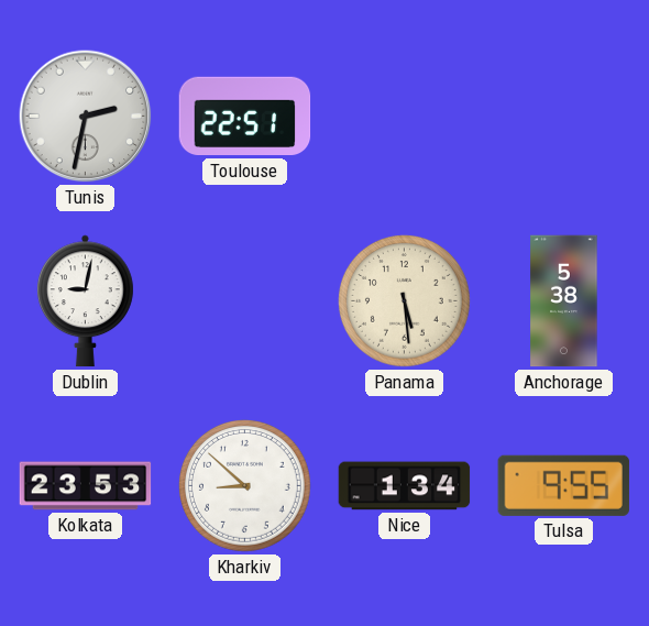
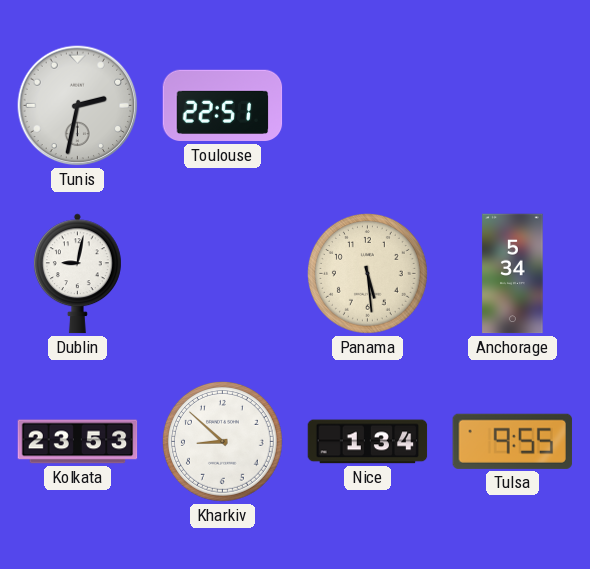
Anchorage: 5:38 -> 5:34 (513, 274)
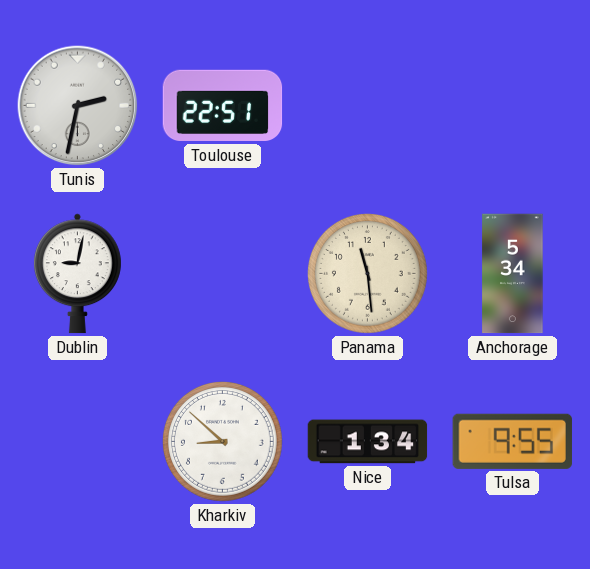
Panama: 5:29 -> 11:29 (367, 273)
Kolkata: 23:53 -> none (78, 442)
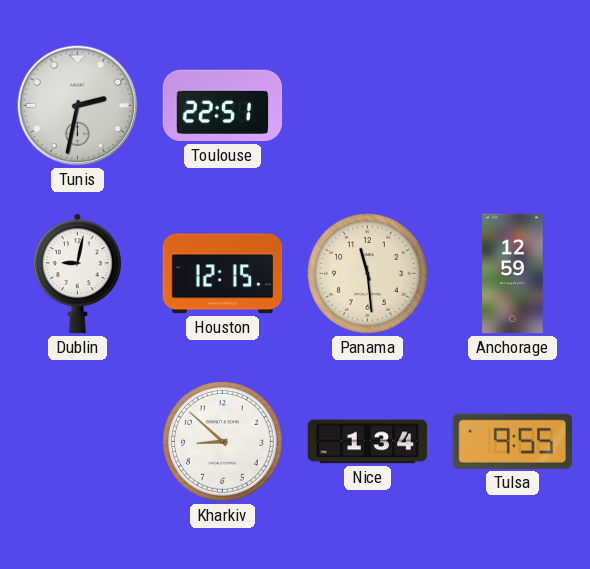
Houston: none -> 12:15 (223, 274)
Anchorage: 5:34 -> 12:59 (513, 274)
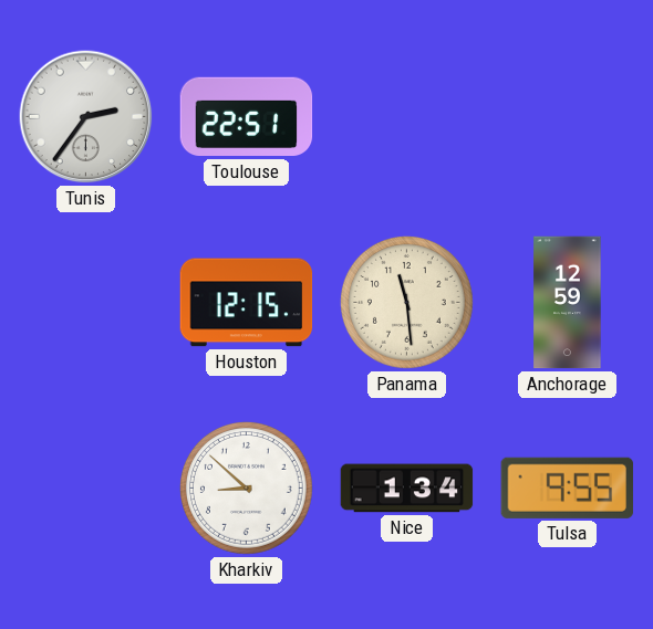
Tunis: 2:32 -> 2:36 (86, 117)
Dublin: 9:02 -> none (77, 274)
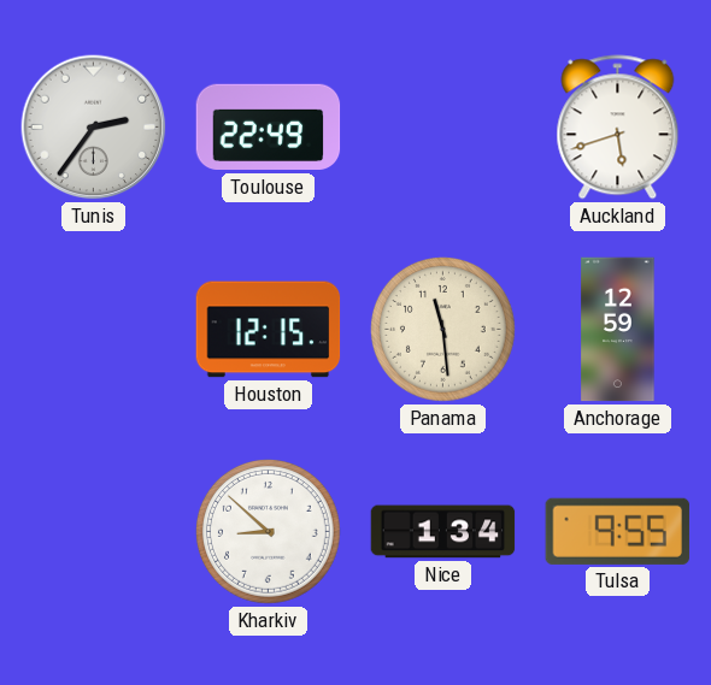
Toulouse: 22:51 -> 22:49 (269, 128)
Auckland: none -> 5:42 (618, 128)
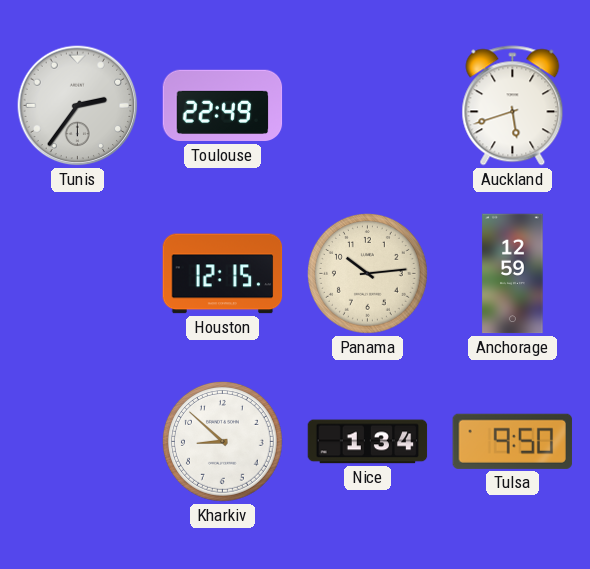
Panama: 11:29 -> 10:14 (367, 273)
Tulsa: 9:55 -> 9:50 (512, 441)
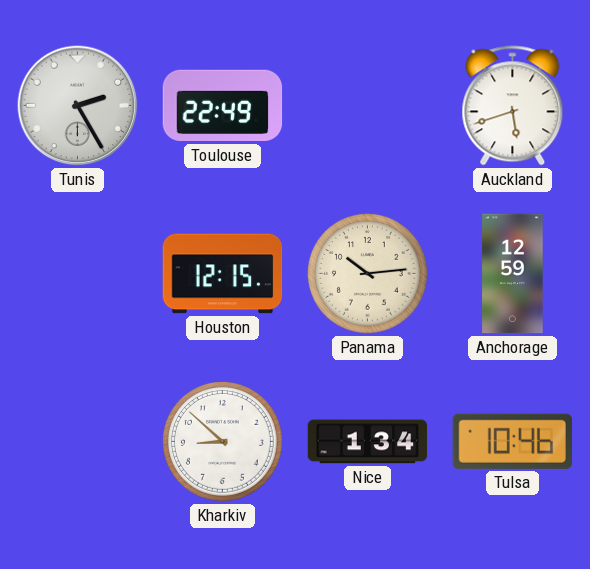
Tunis: 2:36 -> 2:25 (78, 106)
Tulsa: 9:50 -> 10:46 (512, 441)
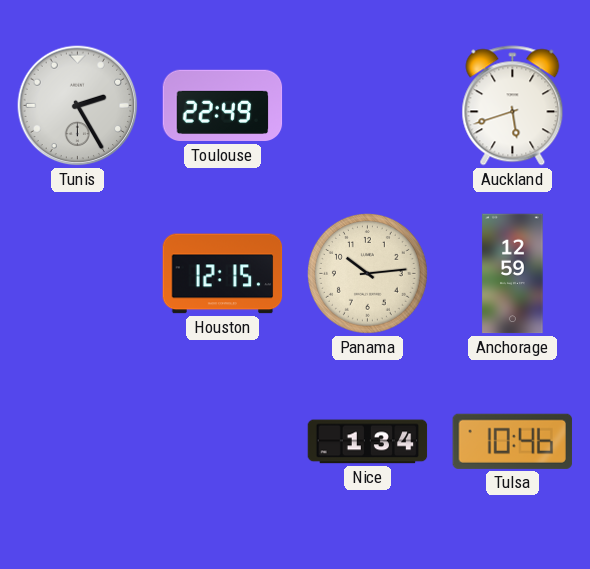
Kharkiv: 8:52 -> none (222, 441)
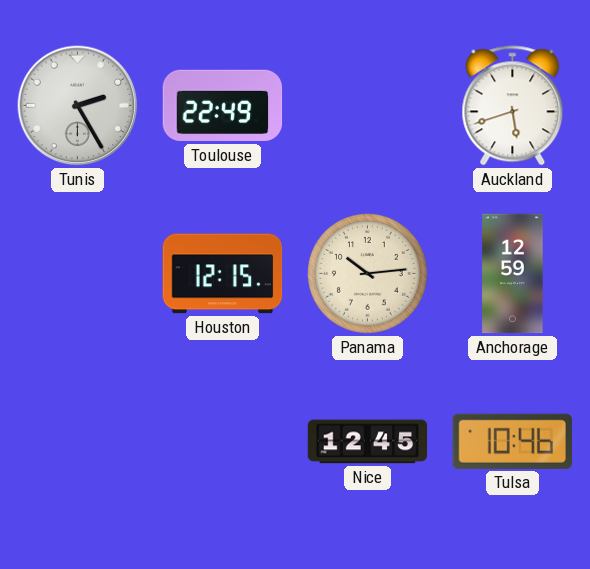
Nice: 1:34 -> 12:45 (368, 442)
